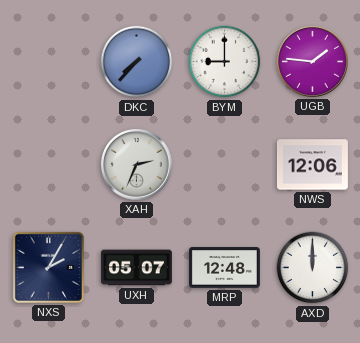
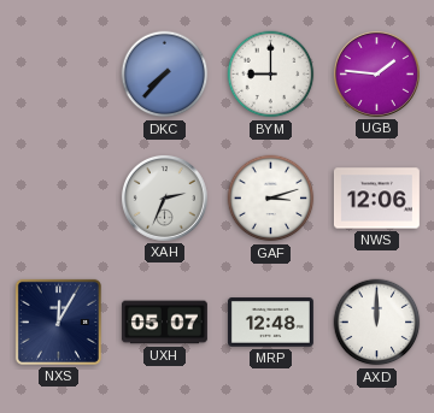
GAF: none -> 3:12 (271, 199)
NXS: 2:05 -> 12:05 (58, 321)
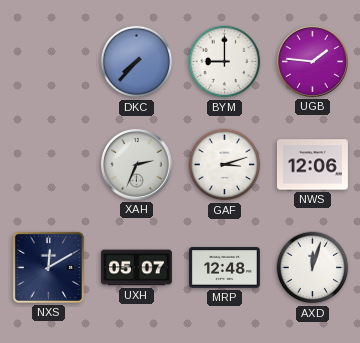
NXS: 12:05 -> 12:10 (48, 267)
AXD: 12:00 -> 12:03 (313, 268)
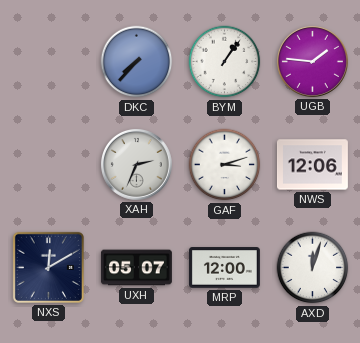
BYM: 9:00 -> 1:06 (225, 62)
MRP: 12:48 -> 12:00 (224, 268)
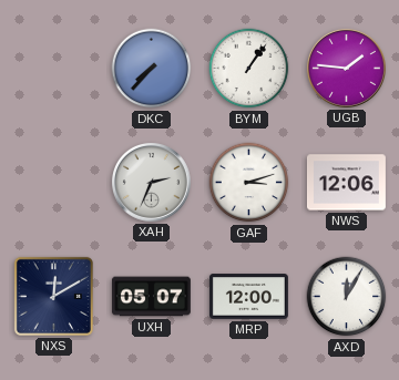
AXD: 12:03 -> 12:05 (347, 297)
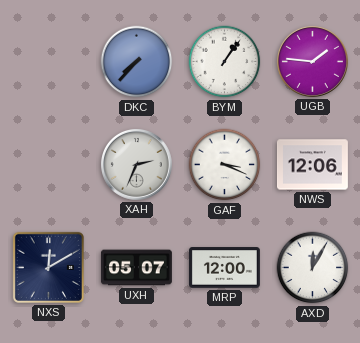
GAF: 3:12 -> 3:19 (225, 165)
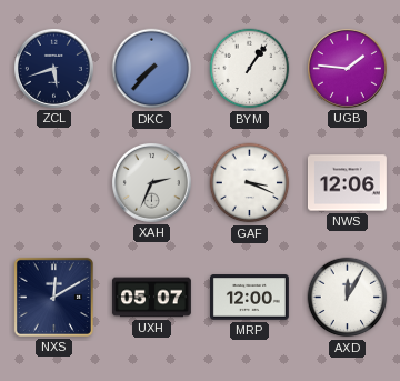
ZCL: none -> 5:42 (53, 68)
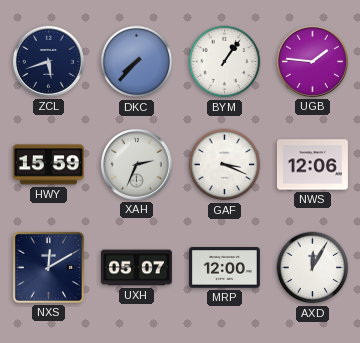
HWY: none -> 15:59 (48, 165)
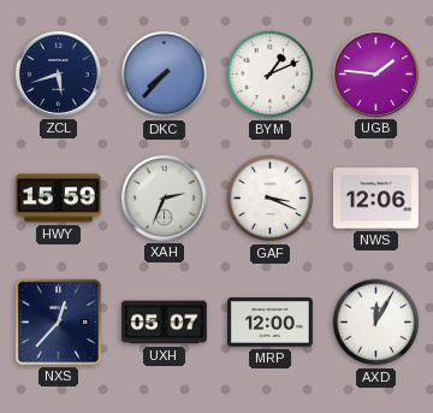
BYM: 1:06 -> 1:11 (271, 75)
NXS: 12:10 -> 12:37 (58, 321)
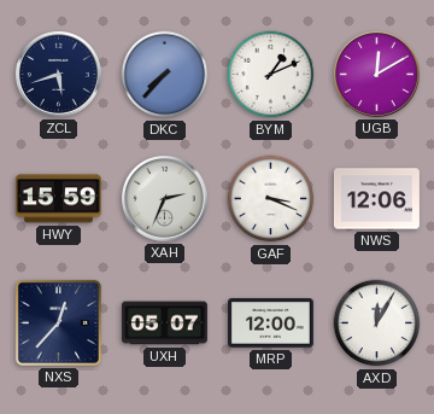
UGB: 1:46 -> 12:10 (376, 74)
